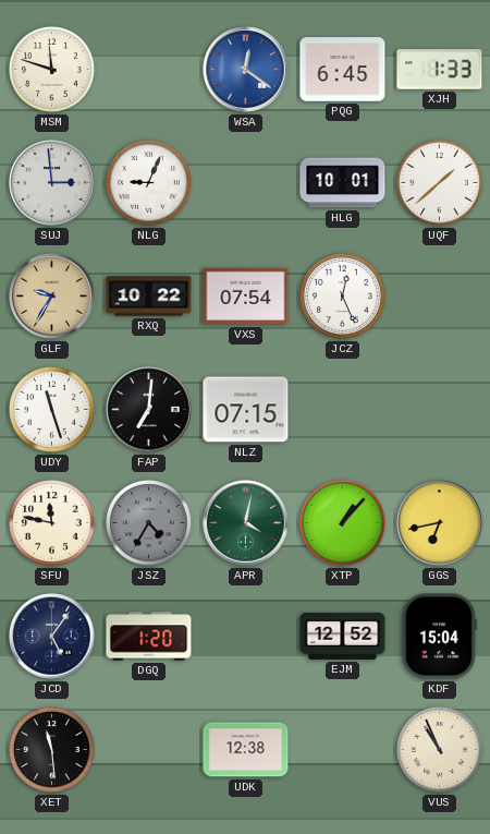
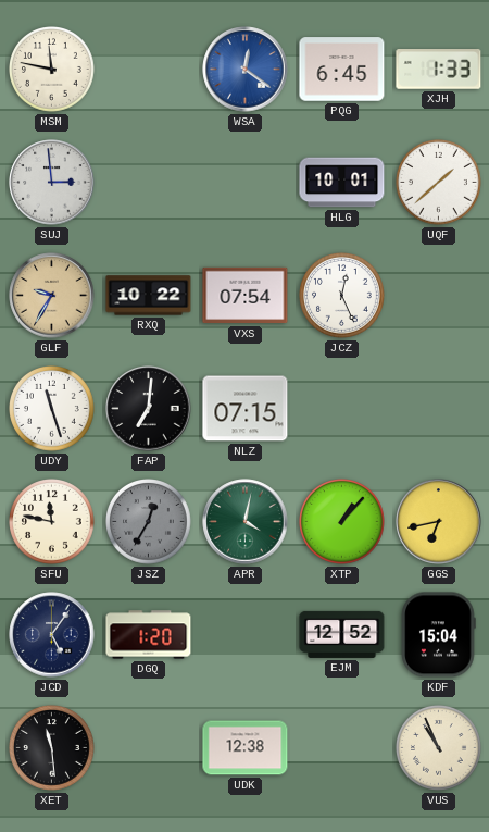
MSM: 11:48 -> 11:47 (52, 70)
NLG: 9:04 -> none (149, 183)
JSZ: 4:35 -> 12:35 (149, 522)
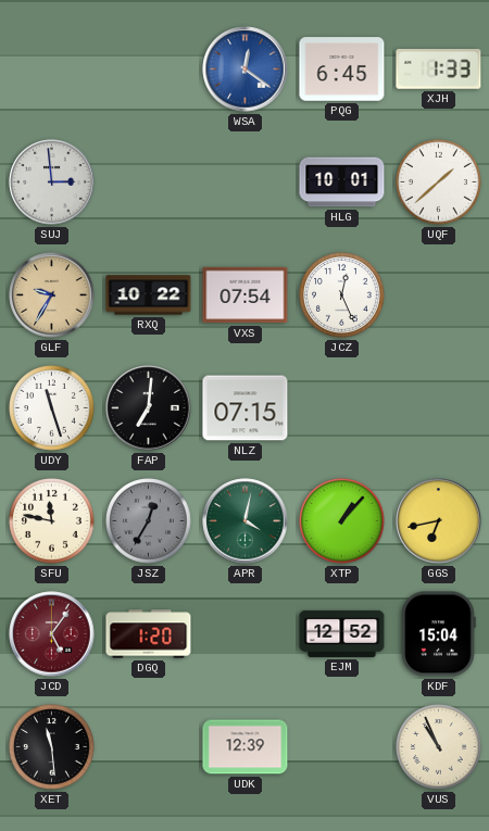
MSM: 11:47 -> none (52, 70)
JCD dial: navy -> burgundy (52, 634)
UDK: 12:38 -> 12:39 (246, 747)
